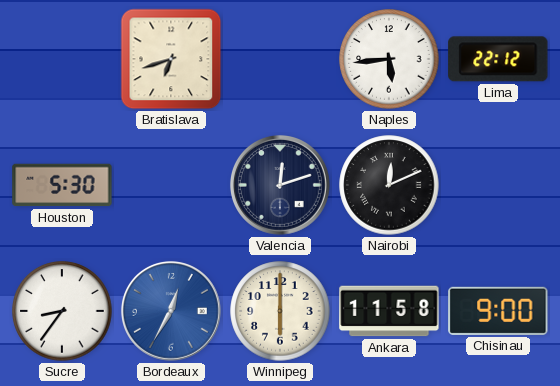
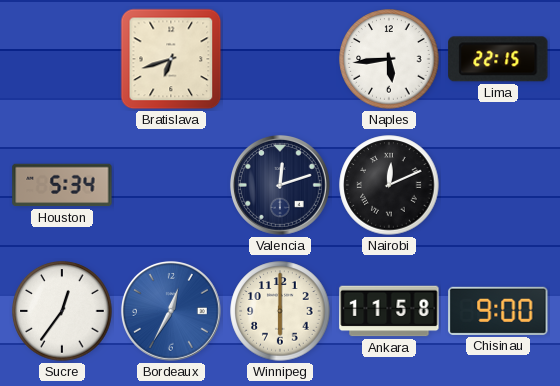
Lima: 22:12 -> 22:15 (498, 59)
Houston: 5:30 -> 5:34 (62, 185)
Sucre: 8:36 -> 12:36 (62, 311)
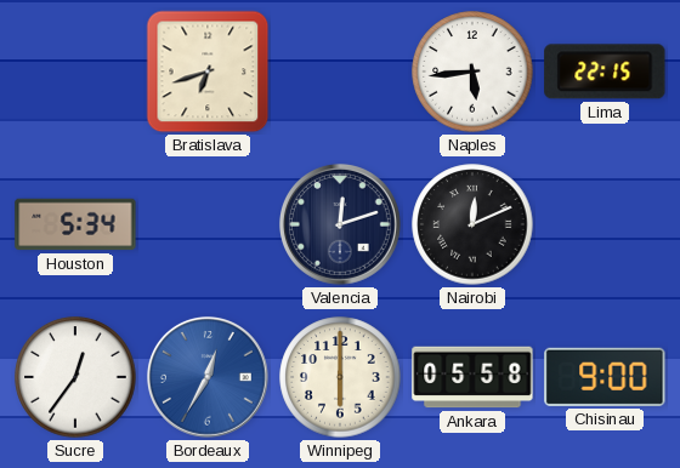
Ankara: 11:58 -> 05:58 (472, 377)
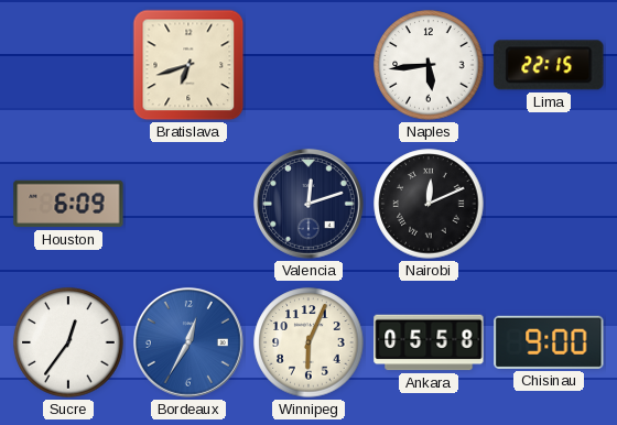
Houston: 5:34 -> 6:09 (68, 204)
Winnipeg: 6:00 -> 6:04 (308, 342)
